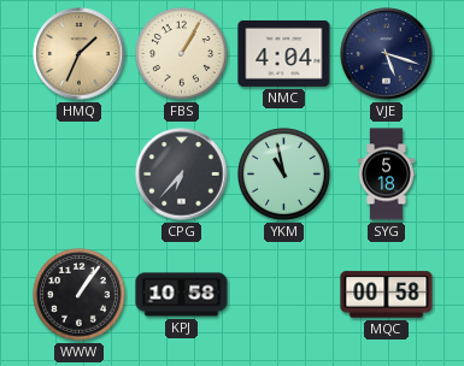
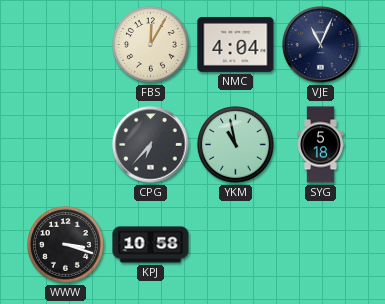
HMQ: 1:34 -> none (80, 54)
FBS: 1:05 -> 12:05 (151, 45)
VJE: 5:18 -> 11:04 (321, 45)
WWW: 1:06 -> 3:18 (66, 245)
MQC: 00:58 -> none (387, 295)
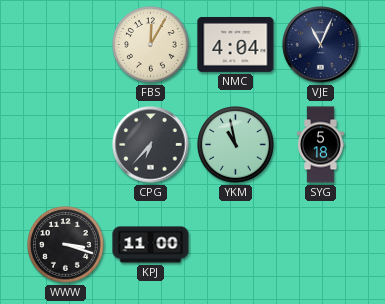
KPJ: 10:58 -> 11:00 (151, 245)
